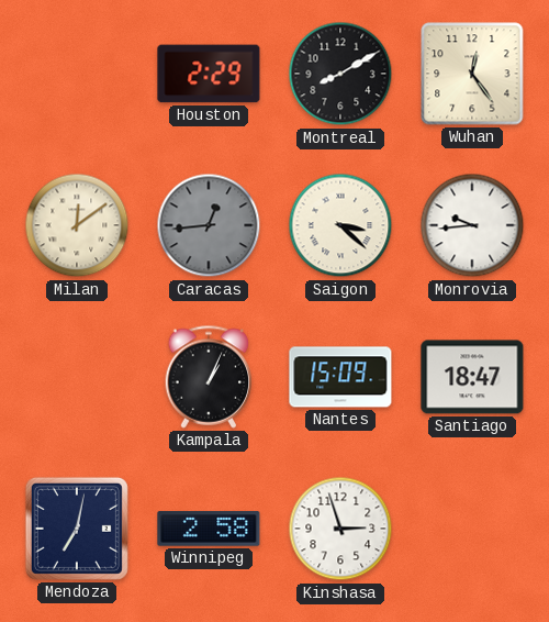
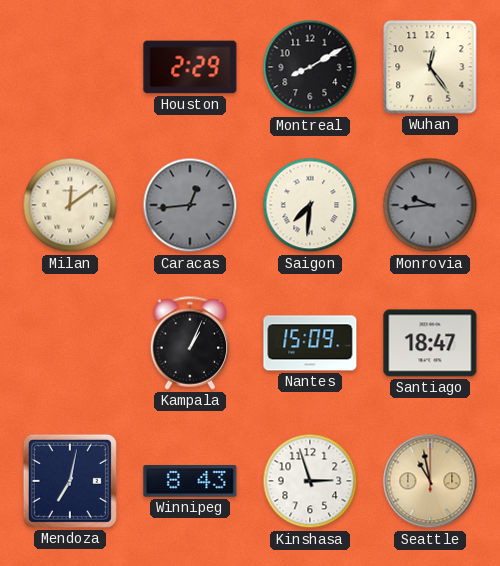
Saigon: 3:22 -> 7:31 (310, 205)
Monrovia dial: white -> grey (430, 205)
Winnipeg: 2:58 -> 8:43 (190, 481)
Seattle: none -> 10:58 (430, 481)
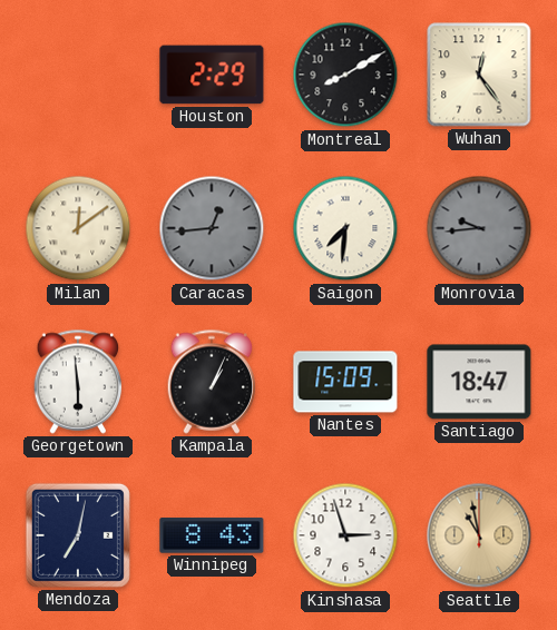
Georgetown: none -> 5:59 (78, 382)
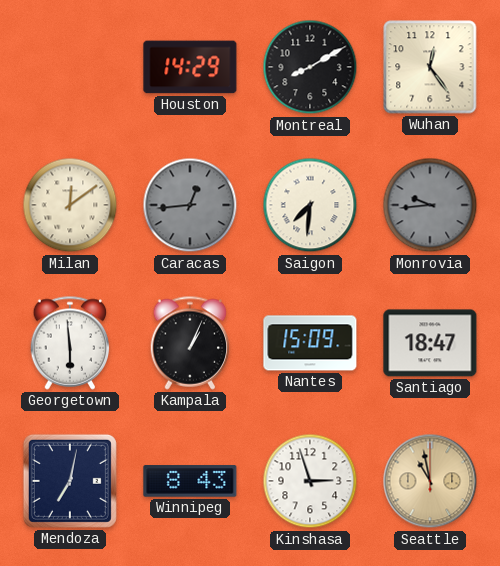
Houston: 2:29 -> 14:29 (190, 67)
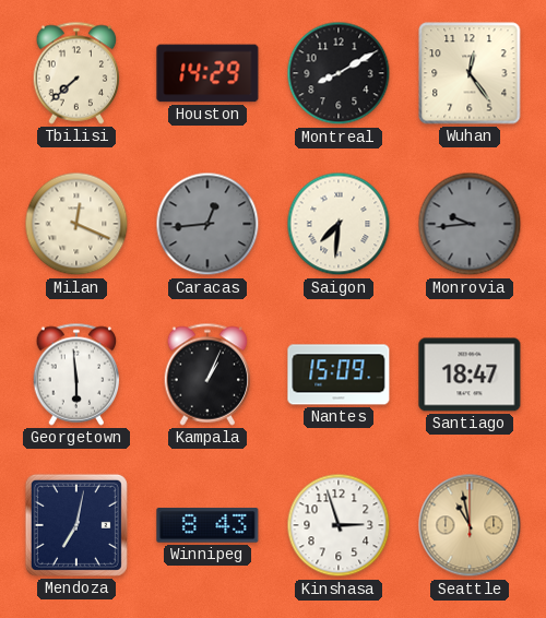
Tbilisi: none -> 7:38 (76, 73)
Milan: 12:09 -> 12:19 (76, 224)
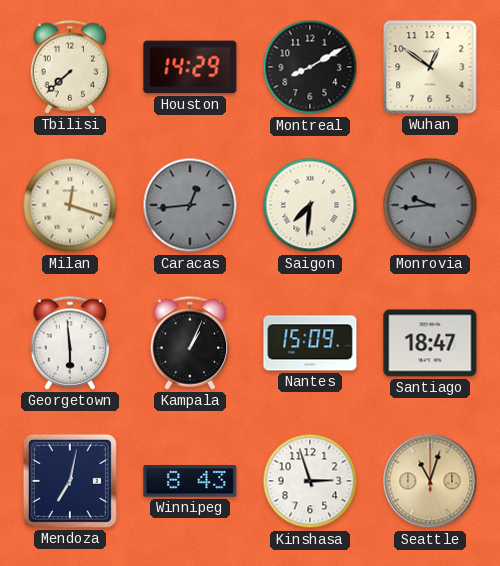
Wuhan: 12:24 -> 12:51 (430, 67)
Milan: 12:19 -> 12:18 (70, 205)
Seattle: 10:58 -> 11:03 (430, 481)
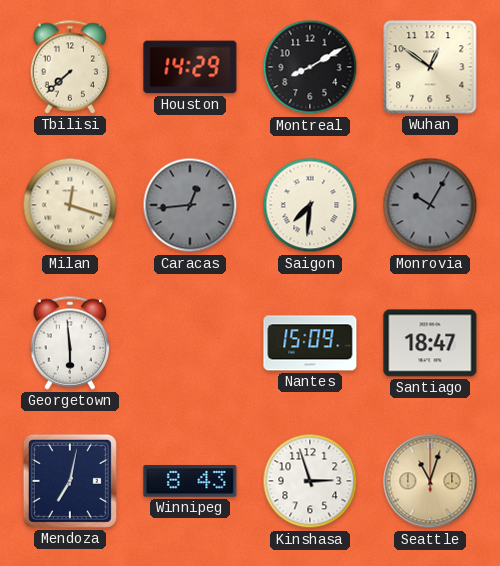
Monrovia: 9:44 -> 10:05 (430, 205)
Kampala: 1:04 -> none (190, 343)
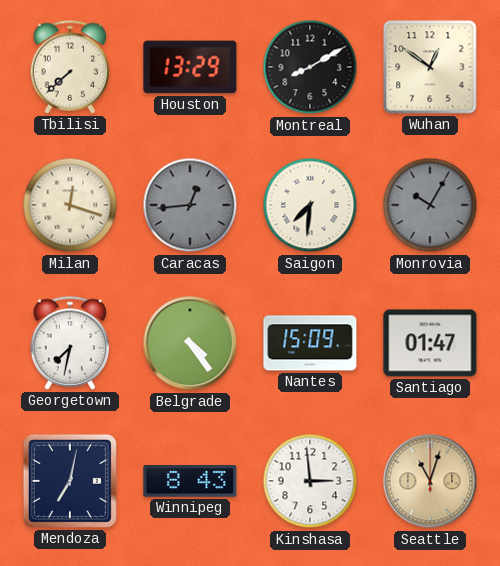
Houston: 14:29 -> 13:29 (190, 67)
Georgetown: 5:59 -> 7:32 (70, 343)
Belgrade: none -> 4:24 (190, 343)
Santiago: 18:47 -> 01:47 (430, 343)
Kinshasa: 2:57 -> 2:59 (310, 481)
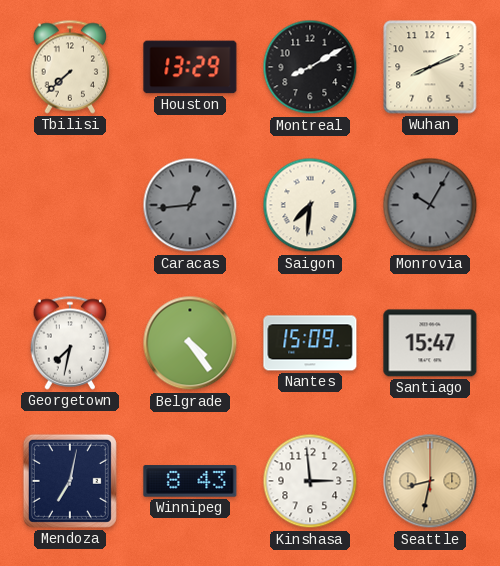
Wuhan: 12:51 -> 8:11 (430, 67)
Milan: 12:18 -> none (70, 205)
Santiago: 01:47 -> 15:47 (430, 343)
Seattle: 11:03 -> 8:32 (430, 481)
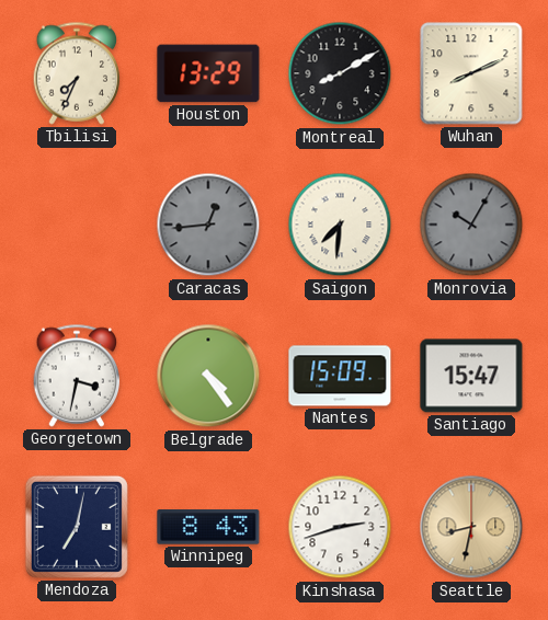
Tbilisi: 7:38 -> 7:34 (77, 73)
Georgetown: 7:32 -> 3:32 (77, 376)
Kinshasa: 2:59 -> 2:42 (340, 527)
